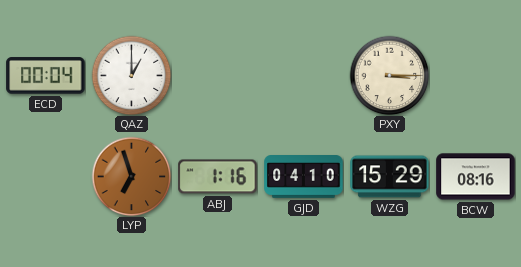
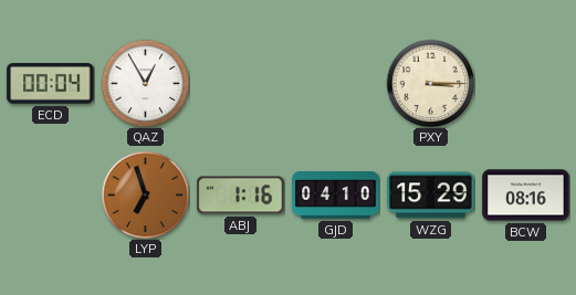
QAZ: 1:00 -> 12:55 (145, 83)
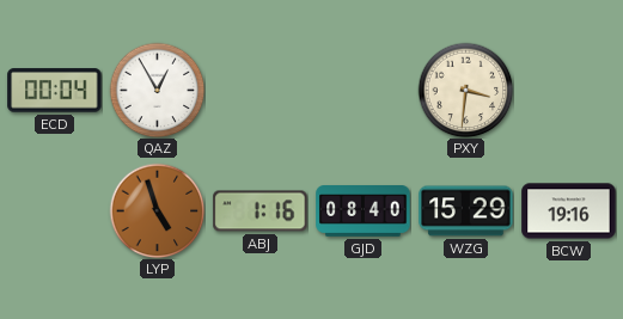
PXY: 3:15 -> 3:31 (465, 90)
LYP: 6:57 -> 4:57 (157, 210)
GJD: 04:10 -> 08:40 (364, 211)
BCW: 08:16 -> 19:16 (569, 211)
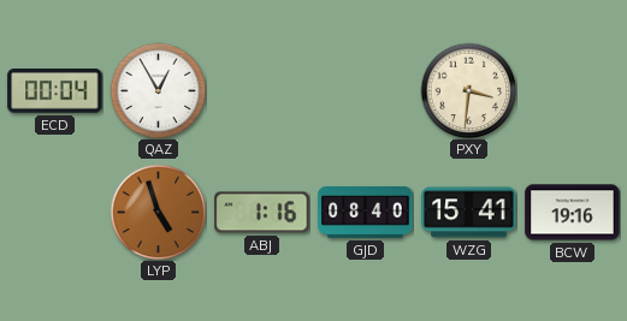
WZG: 15:29 -> 15:41 (469, 213)
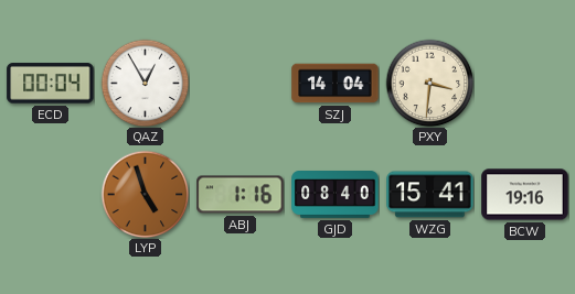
SZJ: none -> 14:04 (336, 84)
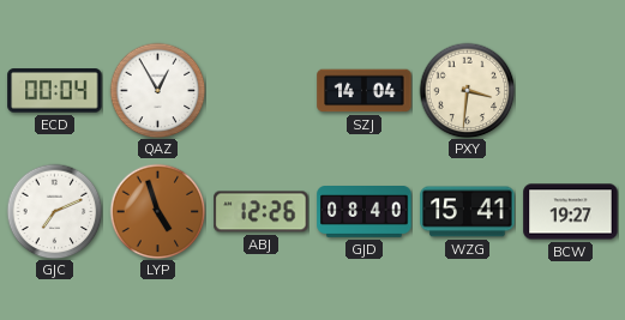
GJC: none -> 7:11 (54, 211)
ABJ: 1:16 -> 12:26 (262, 212)
BCW: 19:16 -> 19:27 (571, 212)
